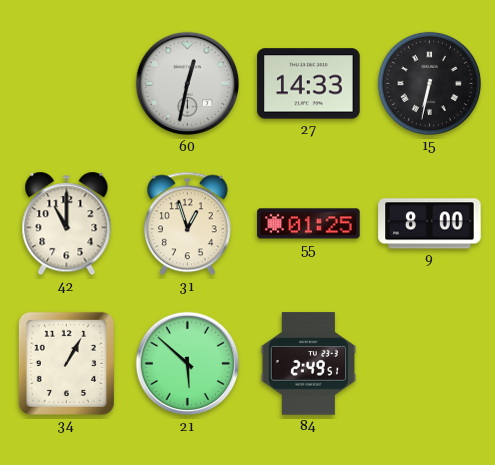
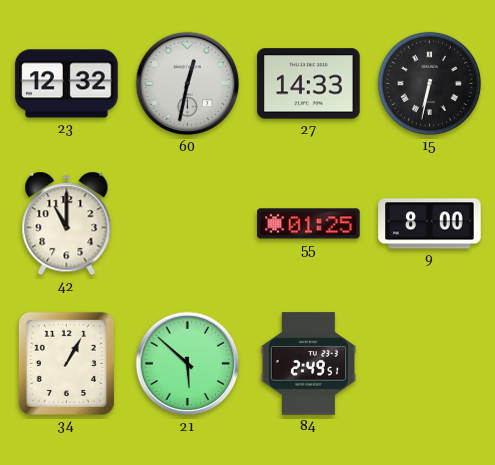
23: none -> 12:32 (67, 84)
31: 12:57 -> none (187, 224)
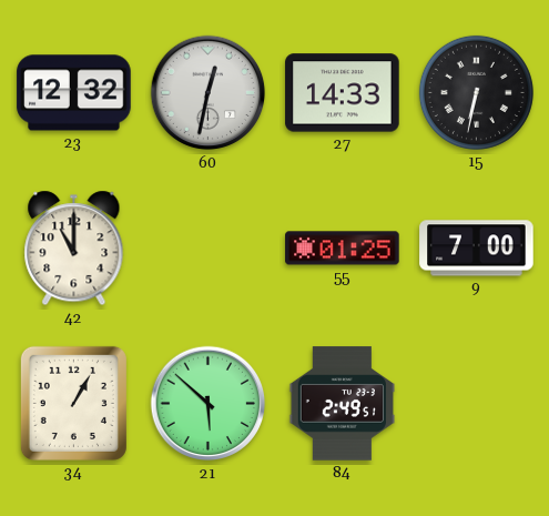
9: 8:00 -> 7:00 (477, 249)
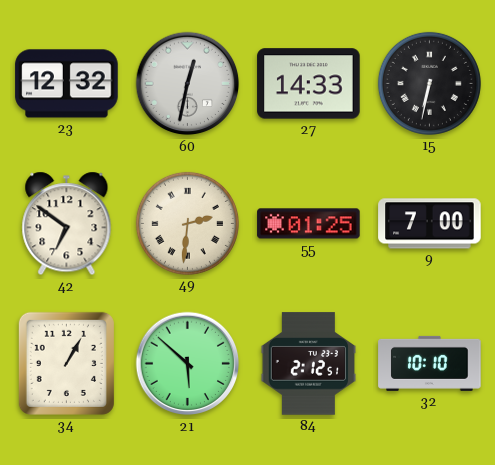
42: 11:00 -> 6:51 (67, 224)
49: none -> 2:31 (187, 223)
84: 2:49 -> 2:12 (309, 364)
32: none -> 10:10 (430, 363)
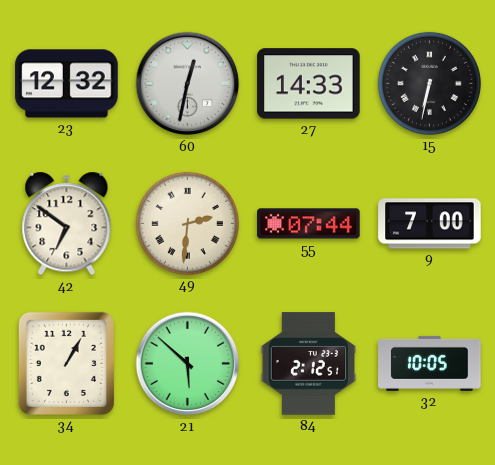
55: 01:25 -> 07:44 (309, 224)
32: 10:10 -> 10:05 (430, 363)
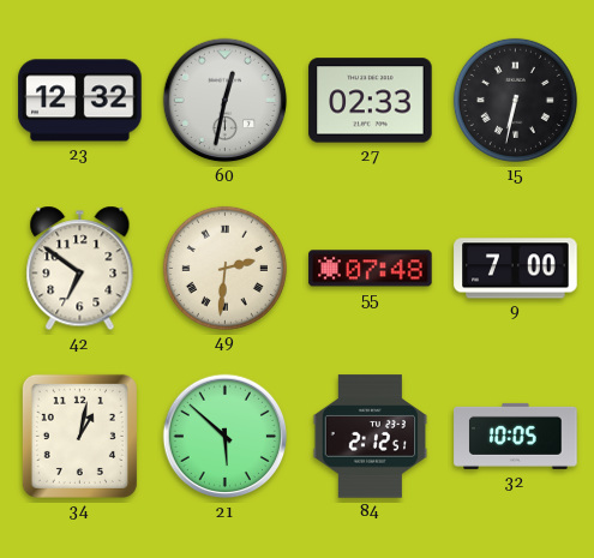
27: 14:33 -> 02:33 (371, 101)
55: 07:44 -> 07:48 (371, 269)
34: 1:05 -> 1:02 (79, 436)
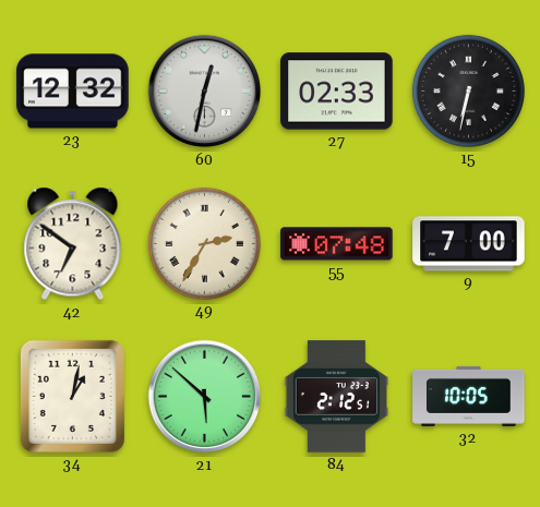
49: 2:31 -> 2:35 (204, 243)
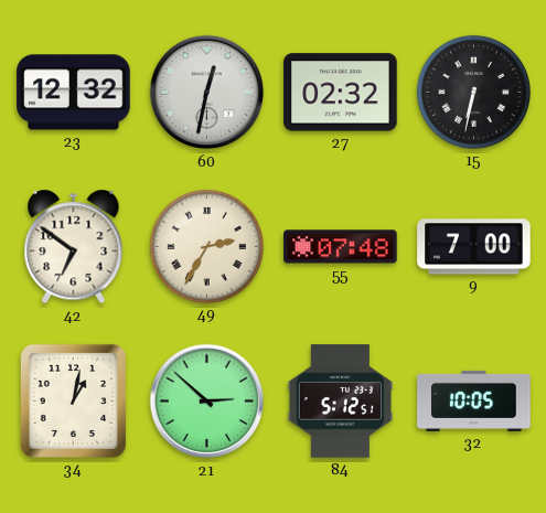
27: 02:33 -> 02:32 (341, 93)
21: 5:52 -> 2:52 (207, 402)
84: 2:12 -> 5:12 (341, 402)
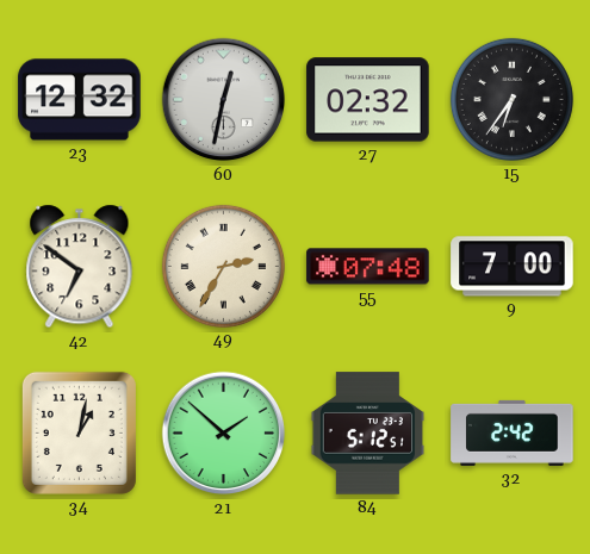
15: 6:32 -> 6:36 (511, 99)
21: 2:52 -> 1:52 (224, 434)
32: 10:05 -> 2:42 (513, 432)
